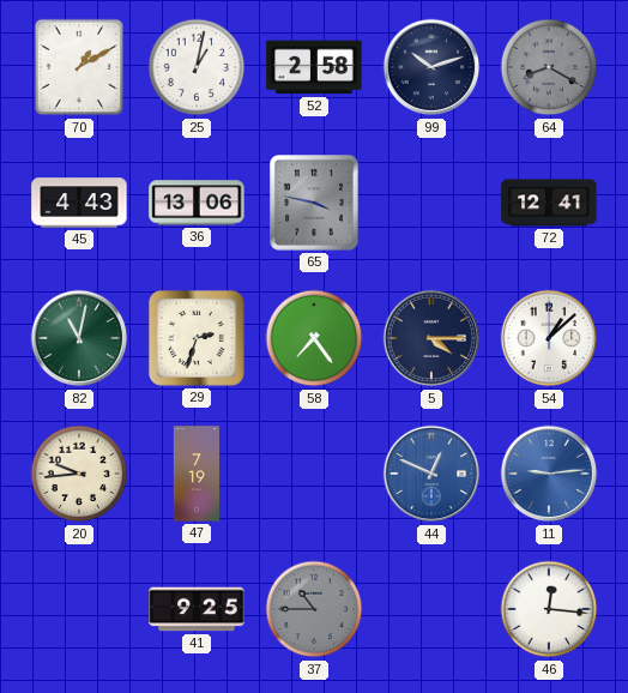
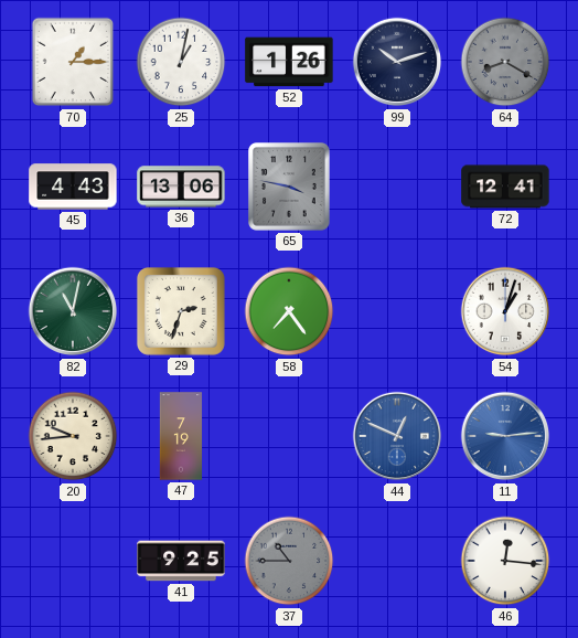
70: 1:10 -> 1:15 (73, 62)
52: 2:58 -> 1:26 (289, 62)
5: 4:15 -> none (431, 338)
54: 1:08 -> 1:03 (505, 311)
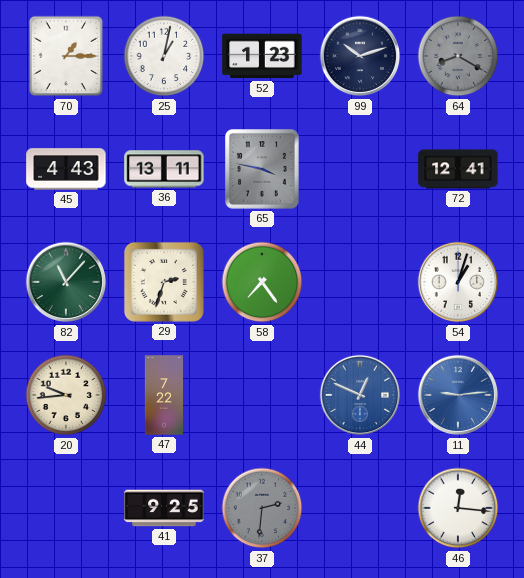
52: 1:26 -> 1:23 (262, 56)
36: 13:06 -> 13:11 (164, 169)
82: 11:02 -> 11:07 (66, 282)
47: 7:19 -> 7:22 (164, 395)
37: 10:45 -> 2:31 (262, 508)
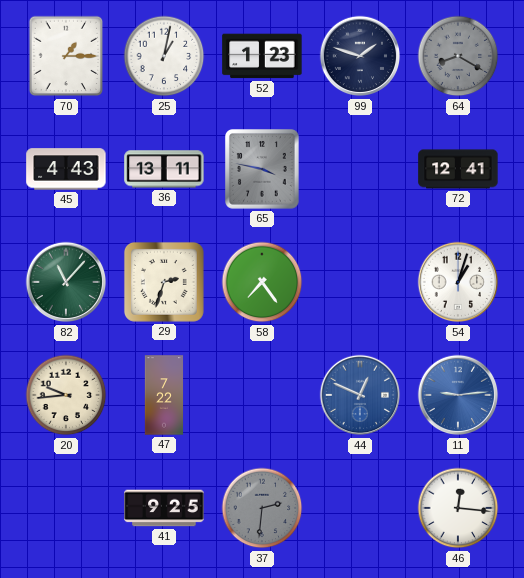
99: 10:12 -> 1:48 (360, 56)
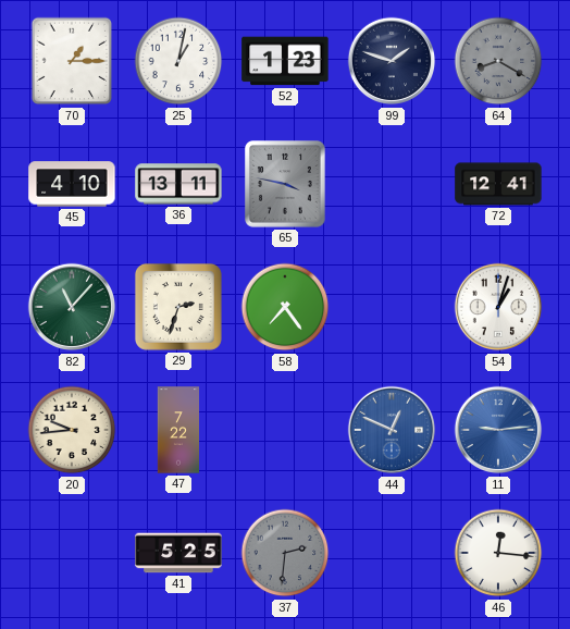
45: 4:43 -> 4:10 (72, 184)
41: 9:25 -> 5:25 (178, 553)
